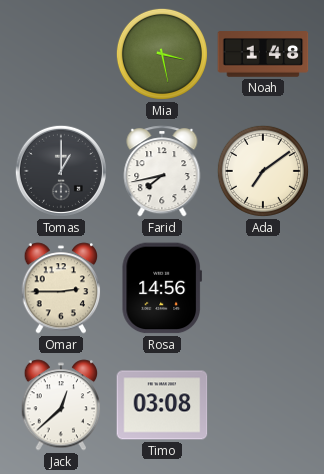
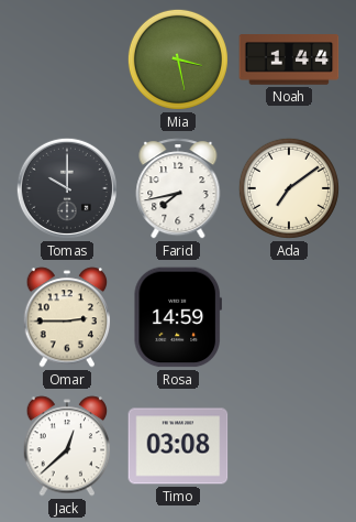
Noah: 1:48 -> 1:44 (289, 59)
Tomas: 1:00 -> 10:00 (67, 188)
Rosa: 14:56 -> 14:59 (177, 317)
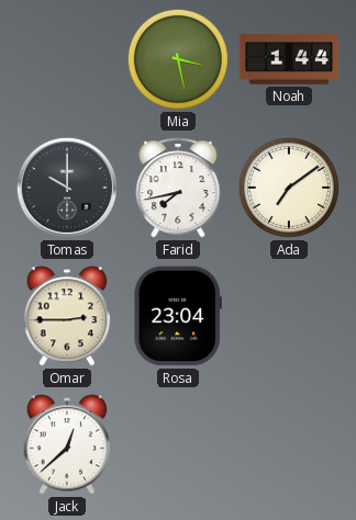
Rosa: 14:59 -> 23:04 (177, 316)
Timo: 03:08 -> none (178, 446)
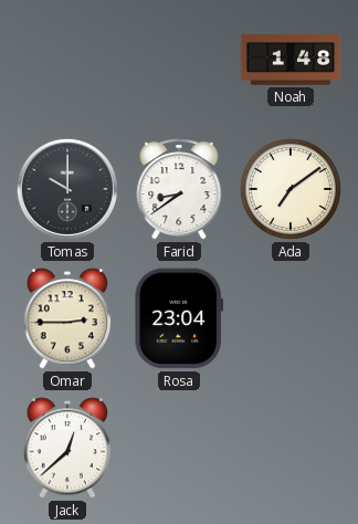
Mia: 3:28 -> none (178, 59)
Noah: 1:44 -> 1:48 (291, 60)
Farid: 7:43 -> 8:39 (179, 189)
